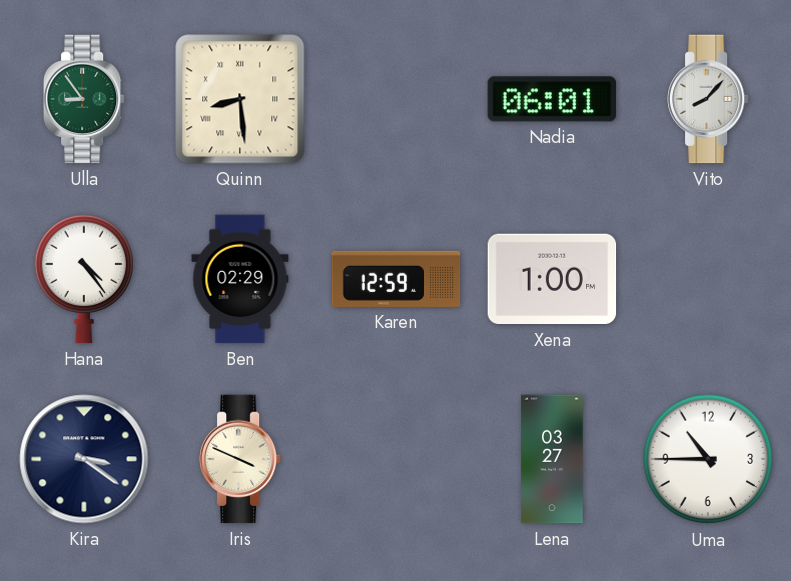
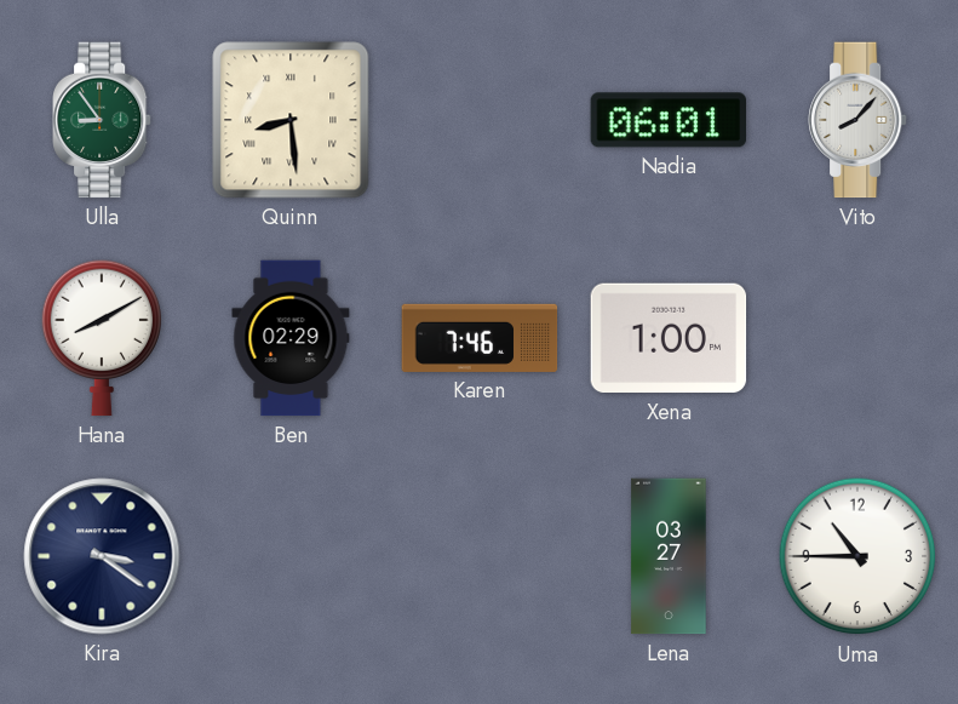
Hana: 4:24 -> 8:10 (101, 338)
Karen: 12:59 -> 7:46 (480, 338)
Iris: 3:49 -> none (241, 459)
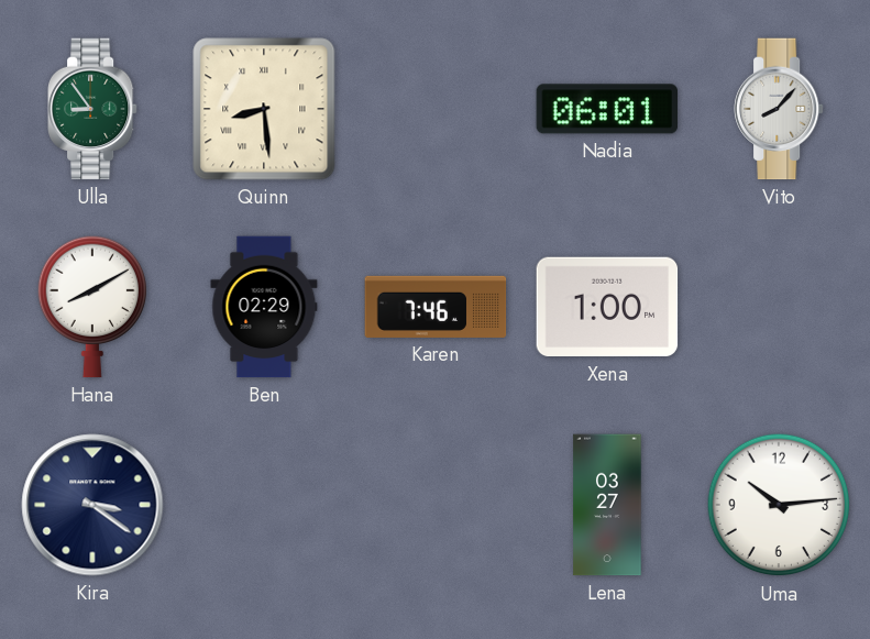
Uma: 10:45 -> 10:14 (779, 505)
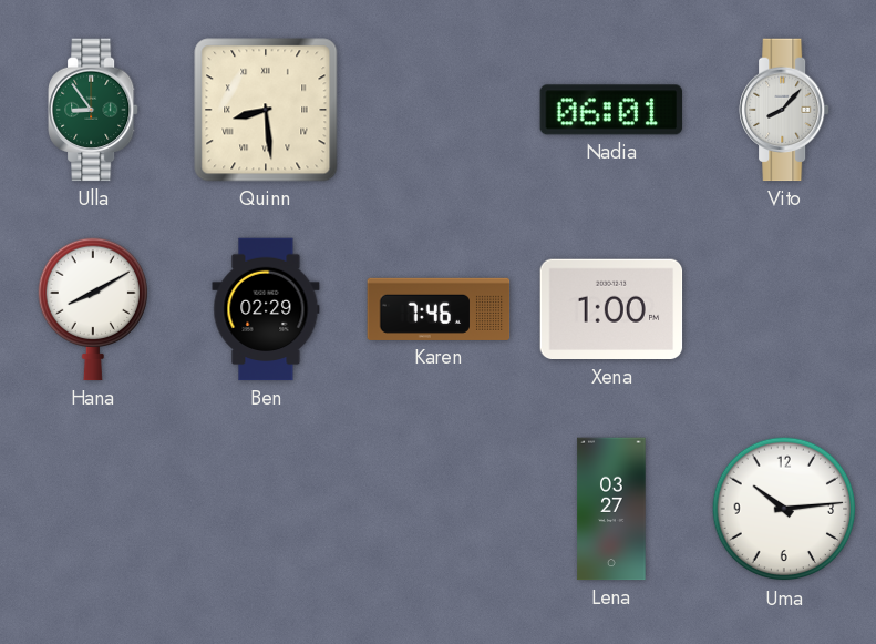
Kira: 3:21 -> none (92, 505)
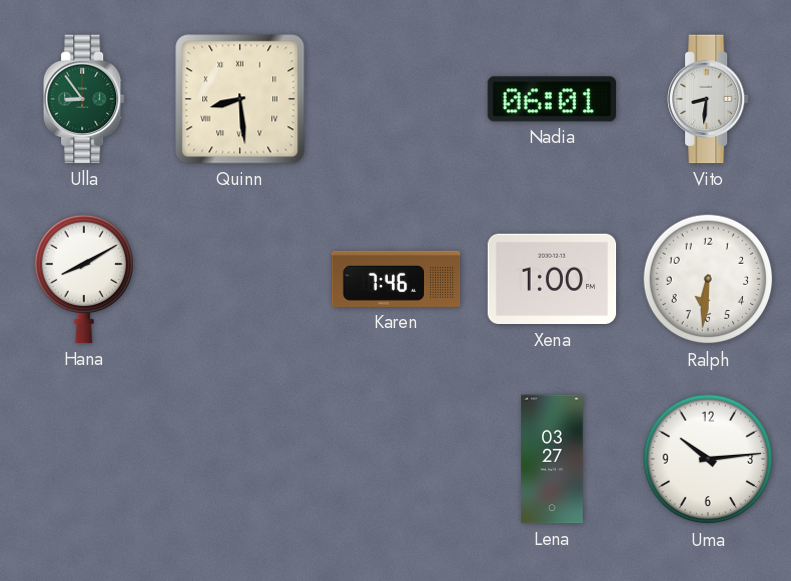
Vito: 8:07 -> 8:31 (709, 99)
Ben: 02:29 -> none (266, 309)
Ralph: none -> 6:31 (708, 279)
